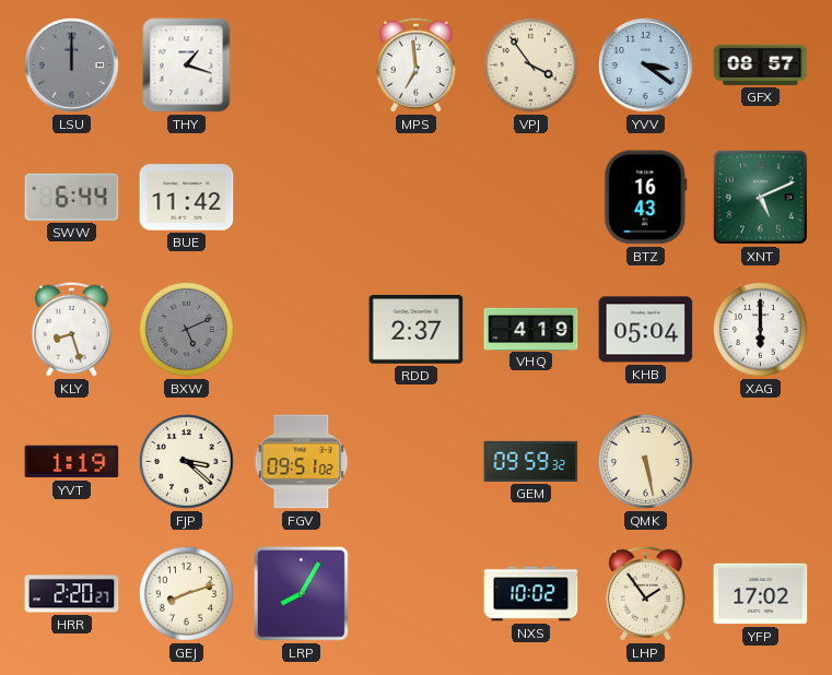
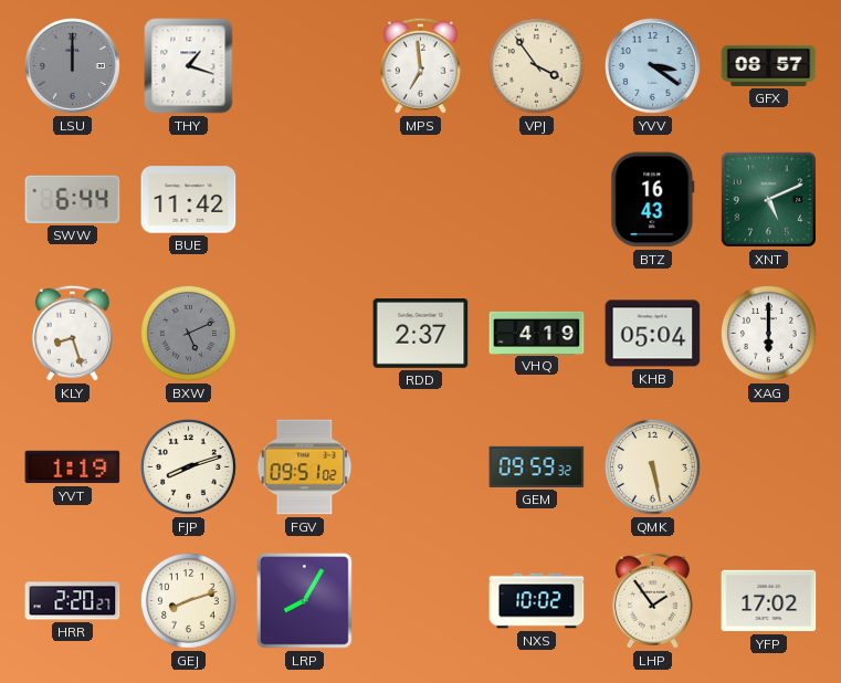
FJP: 3:22 -> 8:12 (188, 466)
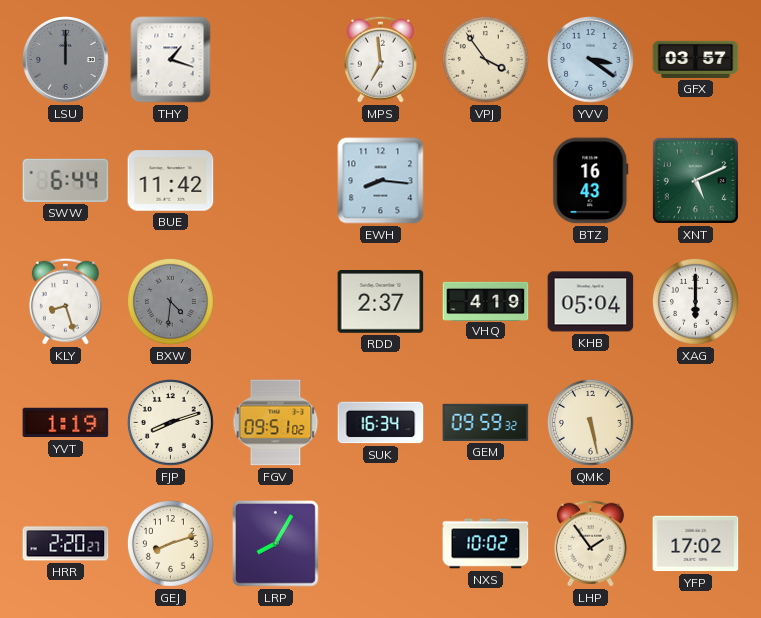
GFX: 08:57 -> 03:57 (696, 59)
EWH: none -> 8:16 (381, 181)
BXW: 5:11 -> 4:31 (170, 301)
SUK: none -> 16:34 (381, 423)
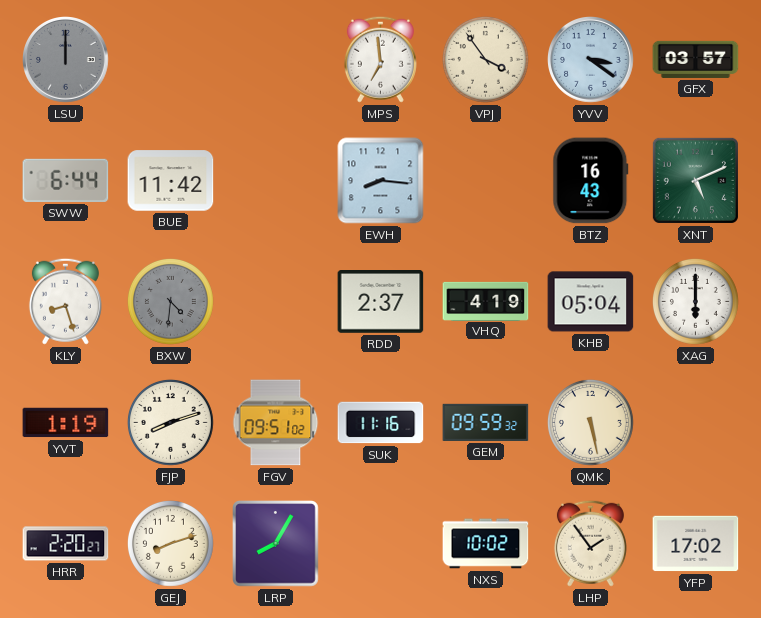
THY: 1:18 -> none (171, 60)
SUK: 16:34 -> 11:16 (381, 423)
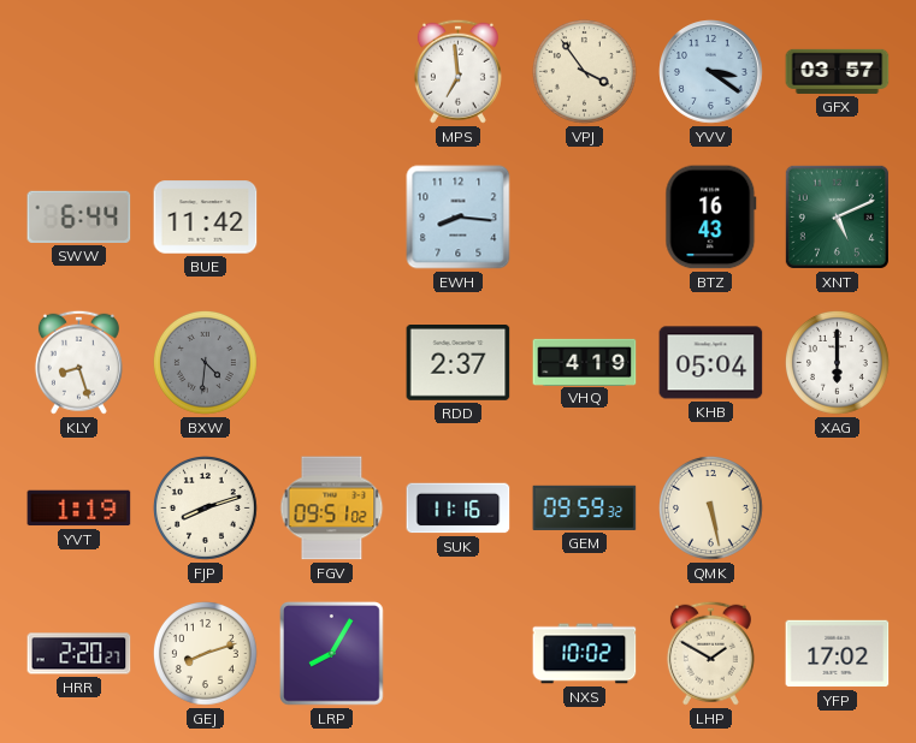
LSU: 12:00 -> none (66, 60)
LHP: 1:54 -> 1:50 (710, 653)
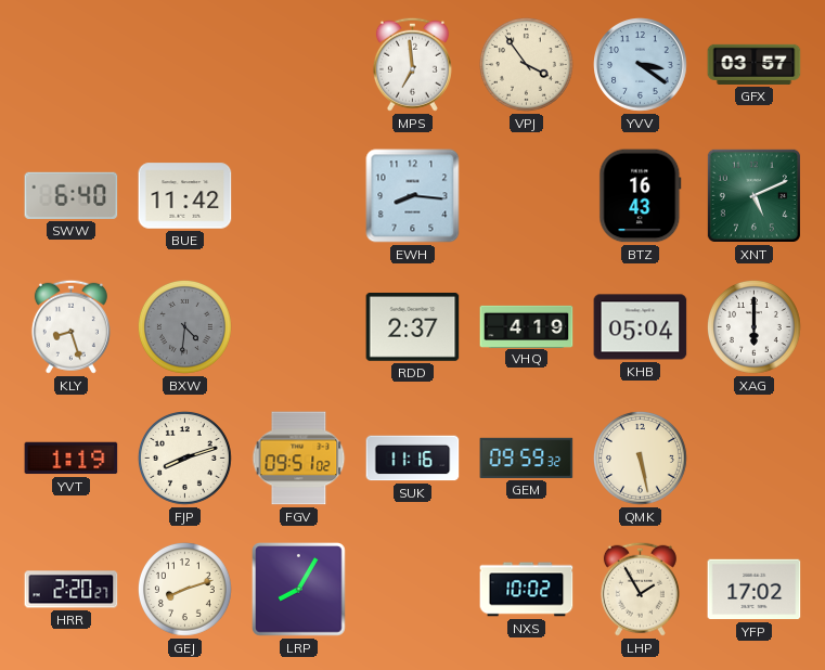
SWW: 6:44 -> 6:40 (72, 195)
LHP: 1:50 -> 1:55 (640, 589)
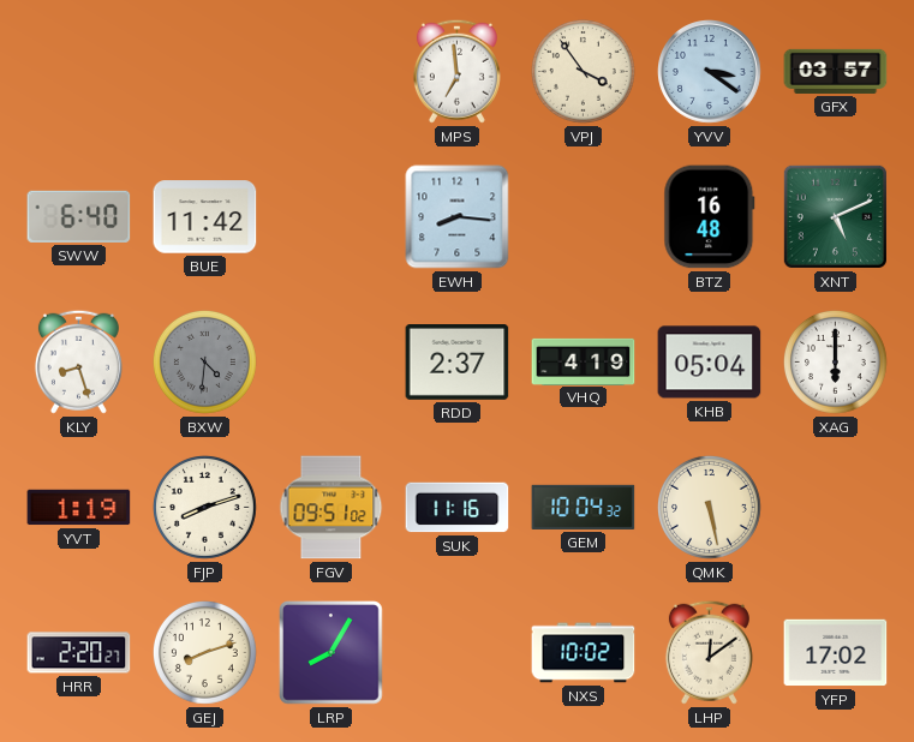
BTZ: 16:43 -> 16:48 (710, 217)
GEM: 09:59 -> 10:04 (584, 507)
LHP: 1:55 -> 12:09 (709, 652)
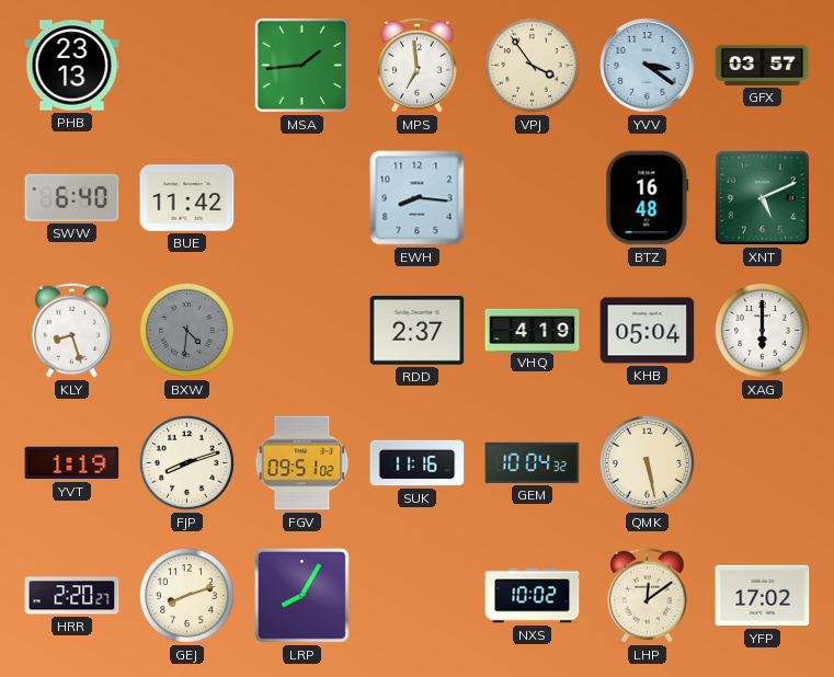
PHB: none -> 23:13 (72, 66)
MSA: none -> 1:44 (301, 65)
